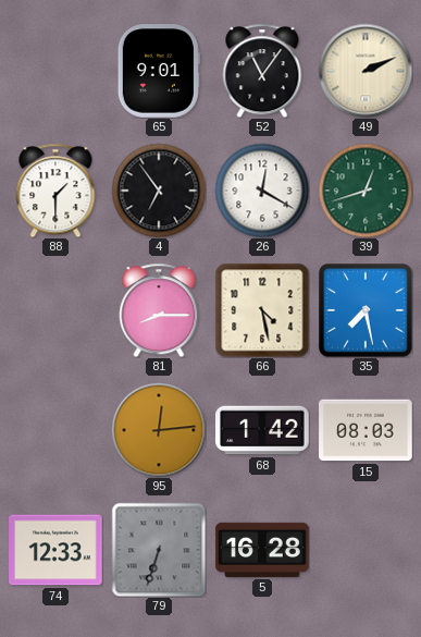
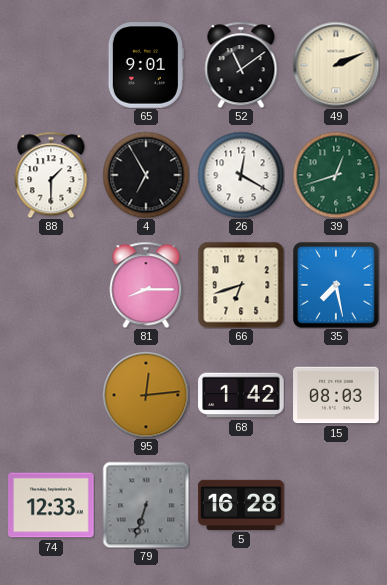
52: 11:06 -> 11:09 (241, 65)
4: 6:54 -> 6:55 (146, 175)
66: 4:28 -> 6:42 (241, 285)
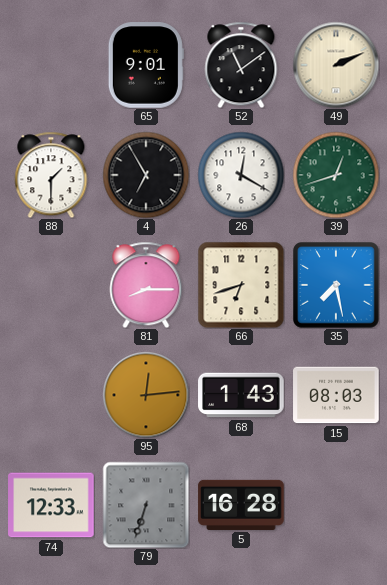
68: 1:42 -> 1:43 (241, 395)
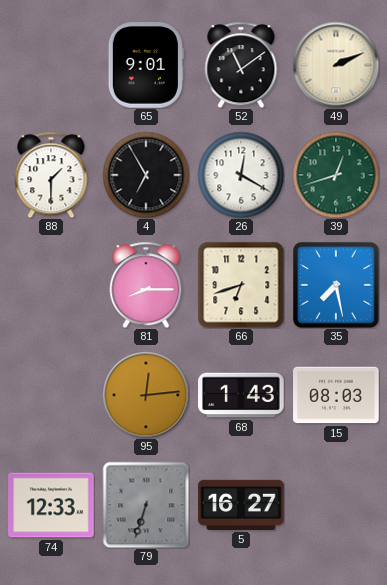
5: 16:28 -> 16:27 (241, 505)
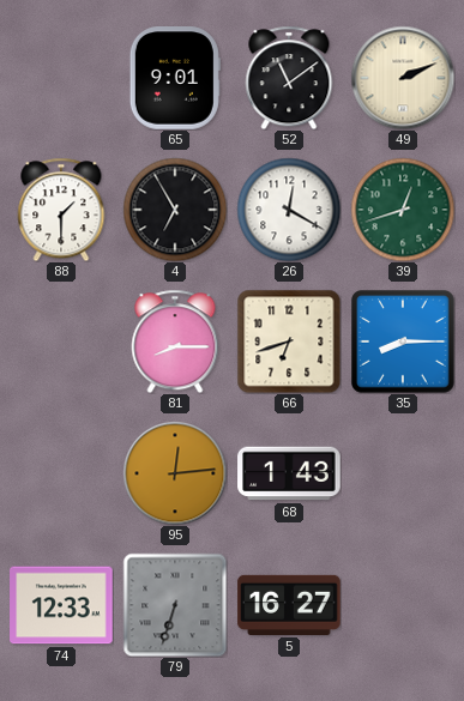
35: 7:28 -> 8:15 (404, 343)
15: 08:03 -> none (336, 395)
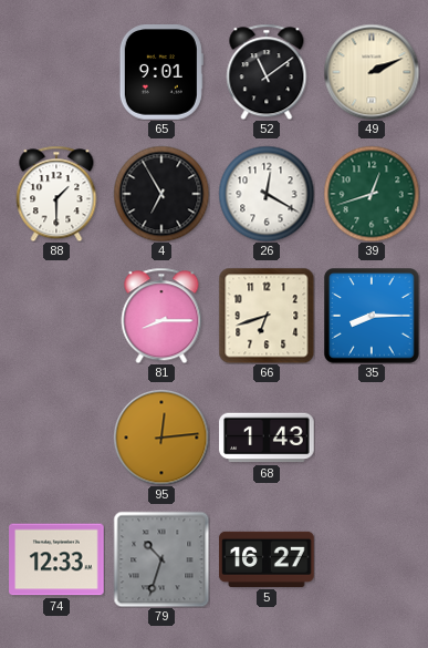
79: 6:33 -> 10:33 (161, 559)
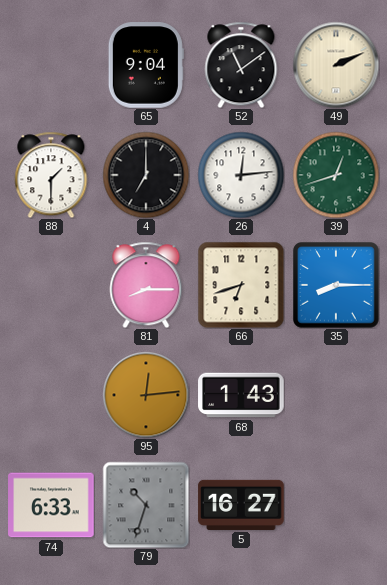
65: 9:01 -> 9:04 (146, 65)
4: 6:55 -> 7:00 (146, 175)
26: 12:20 -> 12:14 (241, 175)
74: 12:33 -> 6:33 (51, 505)
